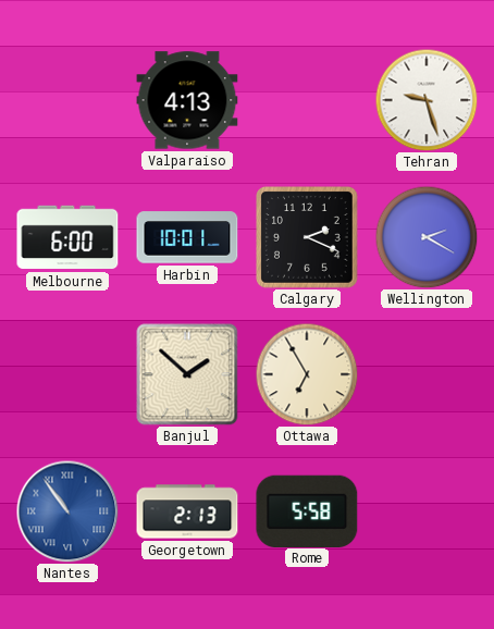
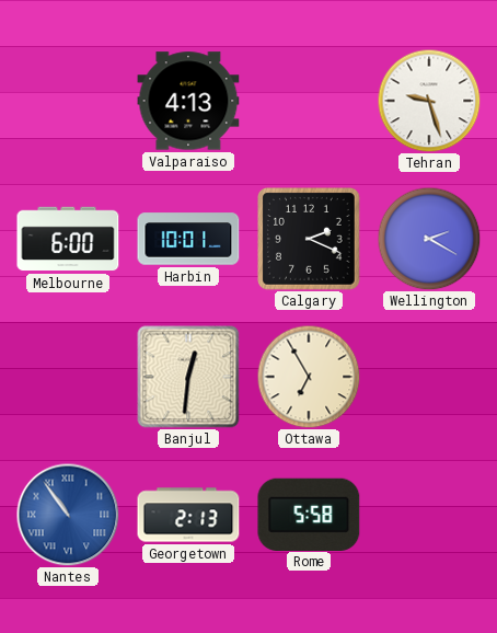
Banjul: 1:52 -> 12:31 (188, 377)
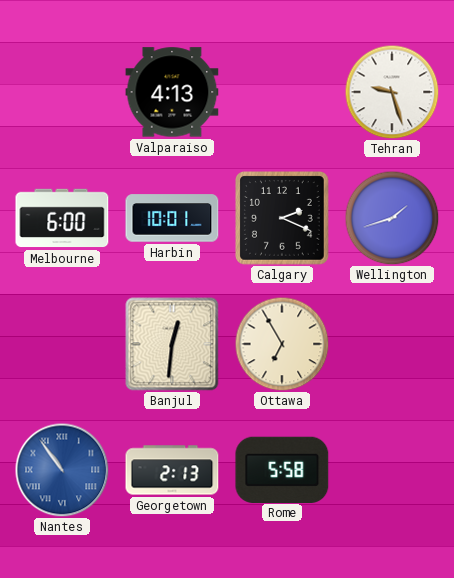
Wellington: 2:20 -> 1:42 (392, 218)
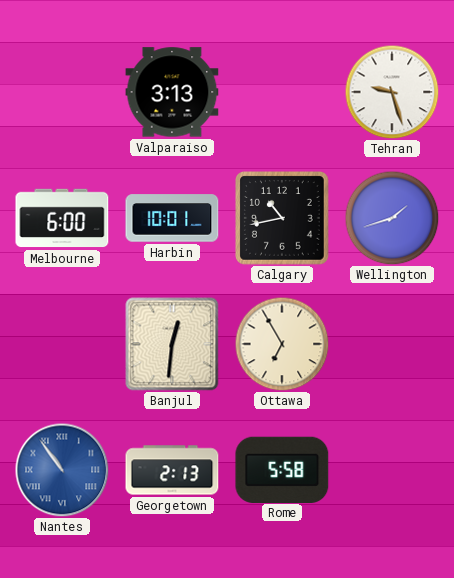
Valparaiso: 4:13 -> 3:13 (172, 92)
Calgary: 2:19 -> 10:43 (283, 219)
